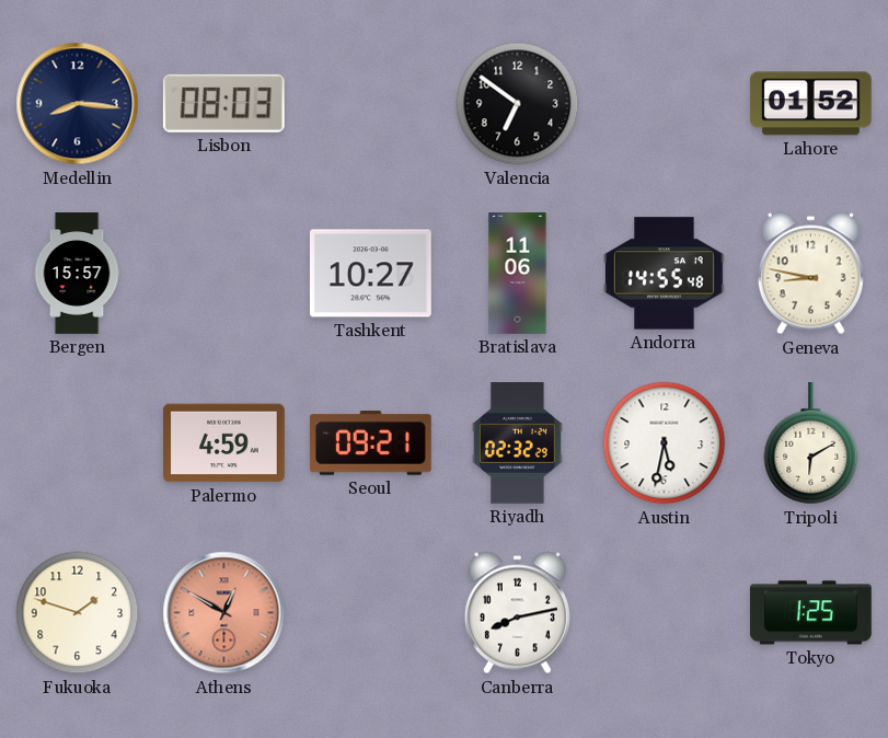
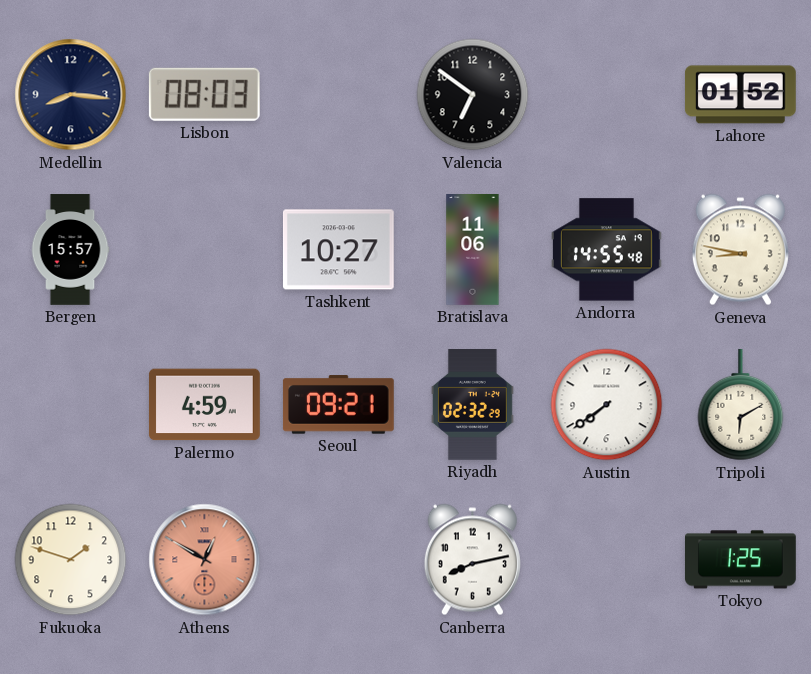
Austin: 5:32 -> 7:39 (607, 405)
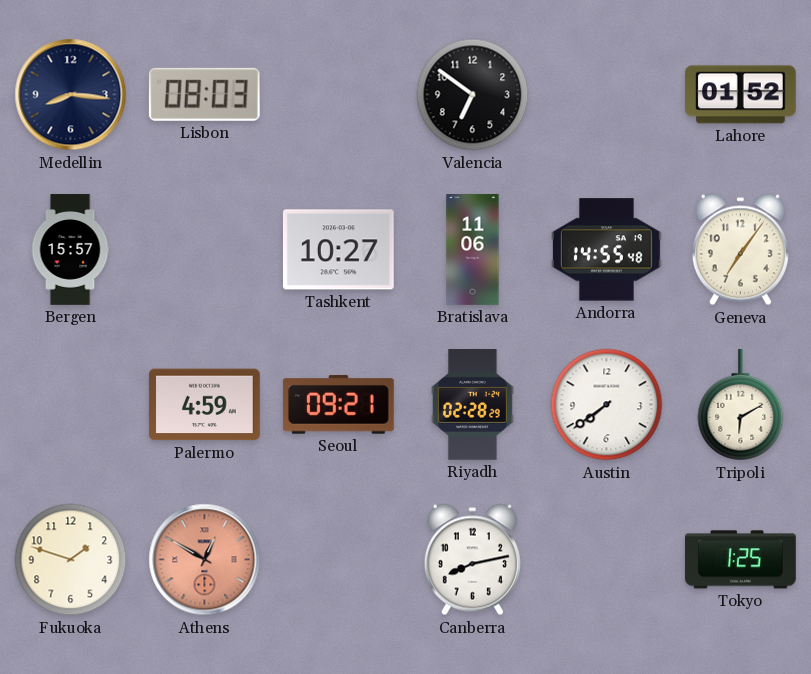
Geneva: 8:47 -> 7:06 (740, 250)
Riyadh: 02:32 -> 02:28 (472, 405)
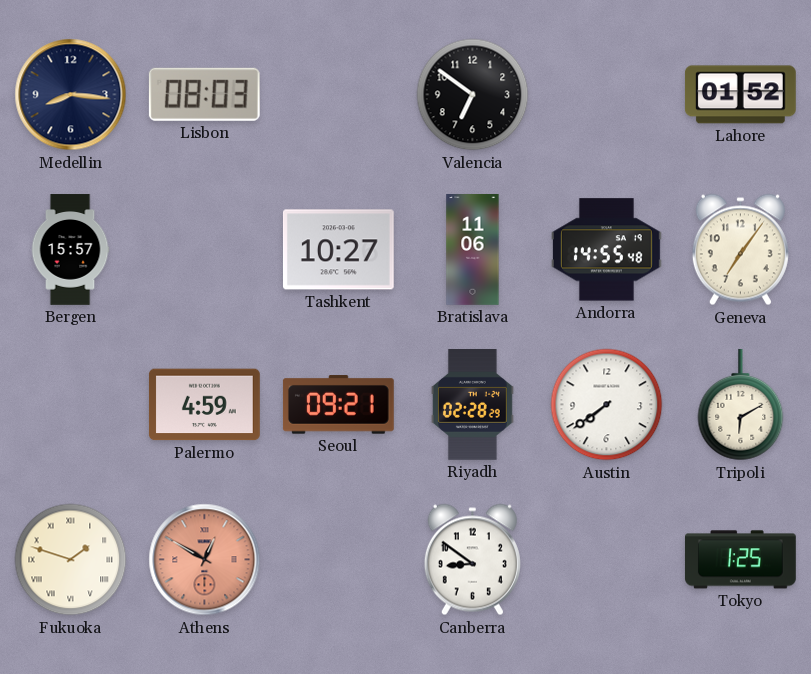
Fukuoka numerals: Arabic -> Roman (71, 560)
Canberra: 8:13 -> 8:51 (472, 560)
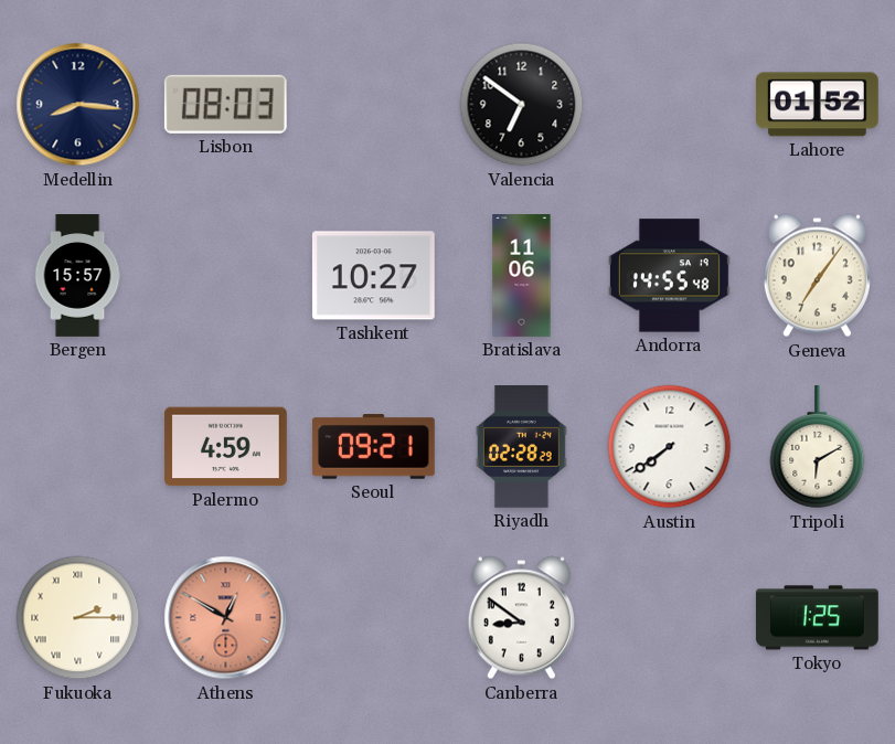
Fukuoka: 1:48 -> 2:15 (78, 618)
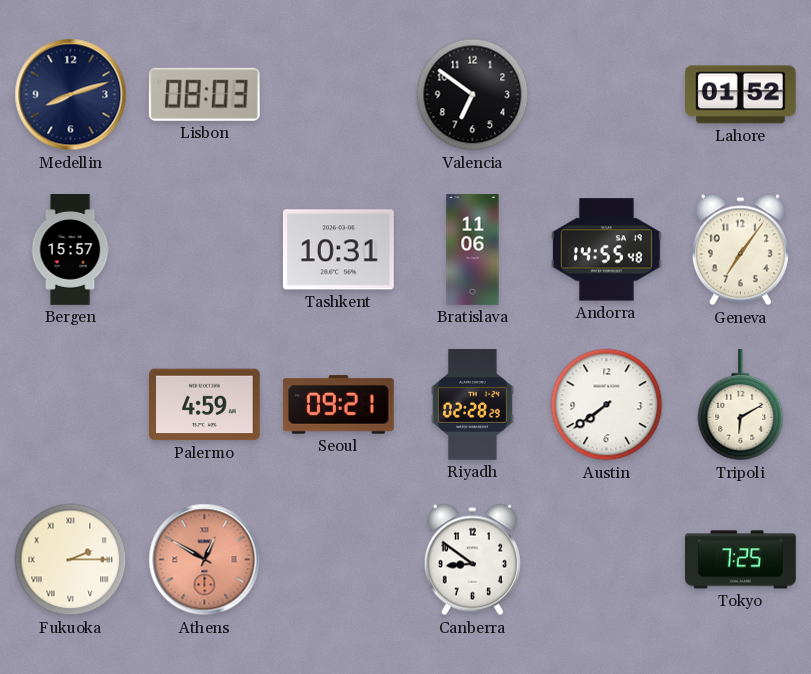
Medellin: 8:16 -> 8:12 (71, 95)
Tashkent: 10:27 -> 10:31 (338, 250)
Tokyo: 1:25 -> 7:25 (740, 560)
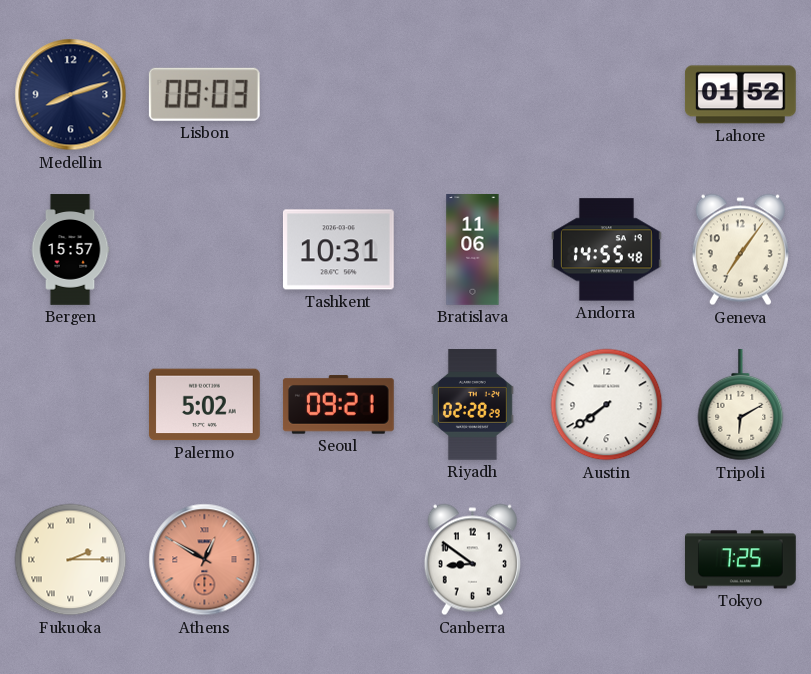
Valencia: 6:51 -> none (473, 95)
Palermo: 4:59 -> 5:02 (204, 405)
